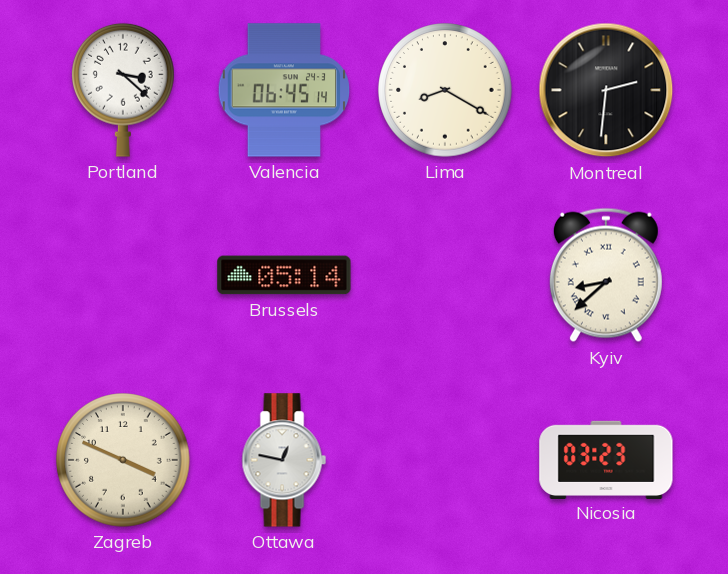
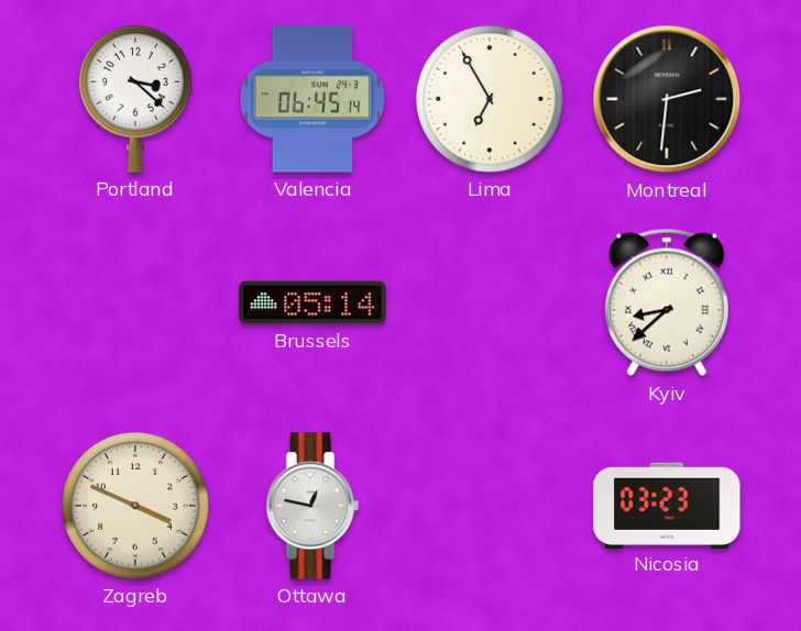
Lima: 8:20 -> 6:55 (490, 99)
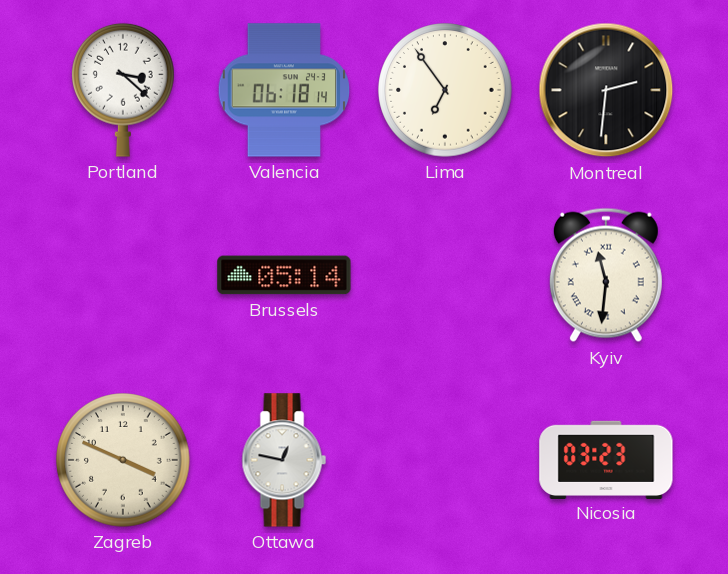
Valencia: 06:45 -> 06:18 (284, 90)
Lima: 6:55 -> 6:54 (445, 90)
Kyiv: 8:38 -> 11:31 (606, 275)
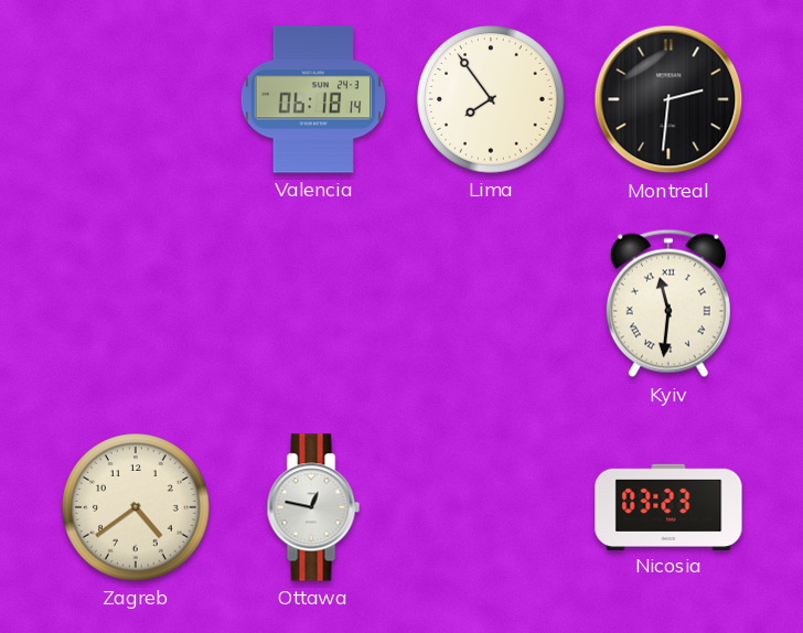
Portland: 3:22 -> none (124, 90)
Lima: 6:54 -> 7:54 (491, 99)
Brussels: 05:14 -> none (284, 275)
Zagreb: 3:49 -> 4:39 (136, 507)
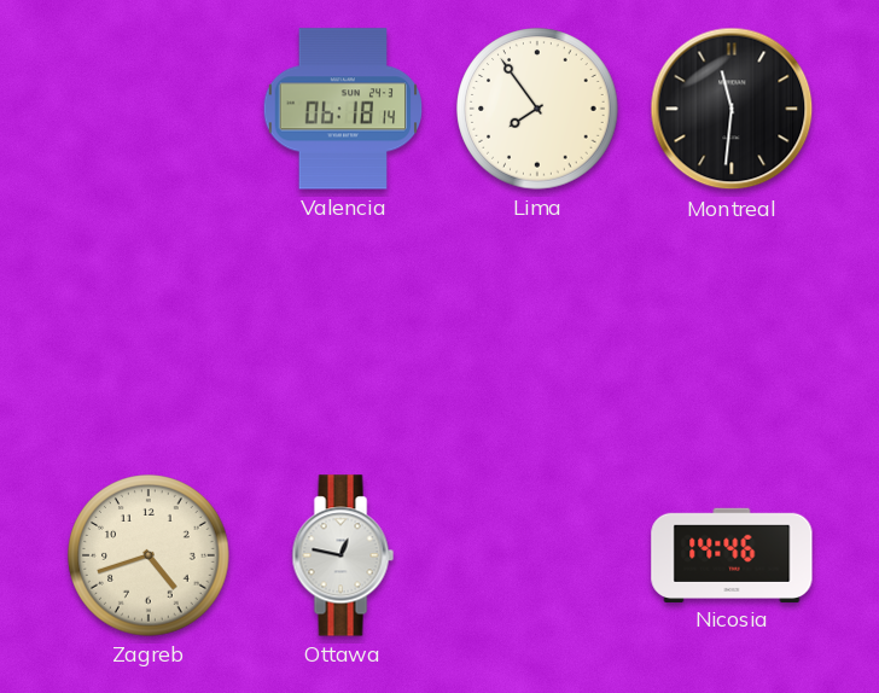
Montreal: 2:31 -> 11:31 (732, 109)
Kyiv: 11:31 -> none (668, 303)
Zagreb: 4:39 -> 4:42 (149, 555)
Nicosia: 03:23 -> 14:46 (732, 554)
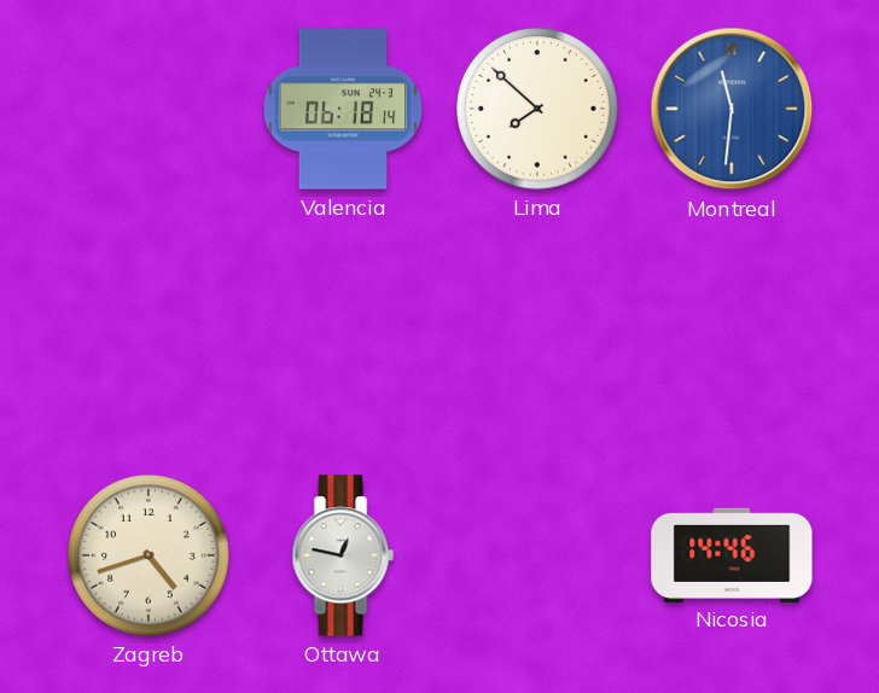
Lima: 7:54 -> 7:52 (537, 109)
Montreal dial: black -> blue (732, 109)
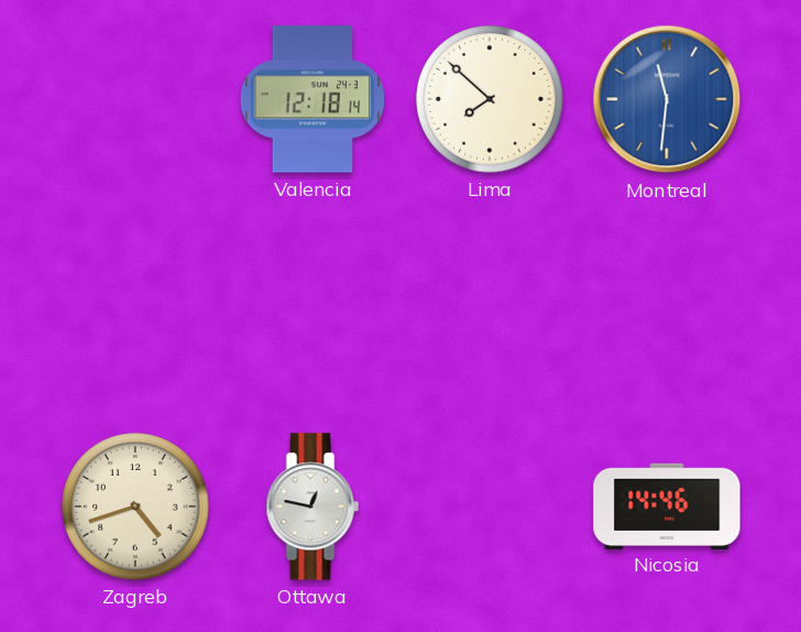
Valencia: 06:18 -> 12:18 (312, 99)
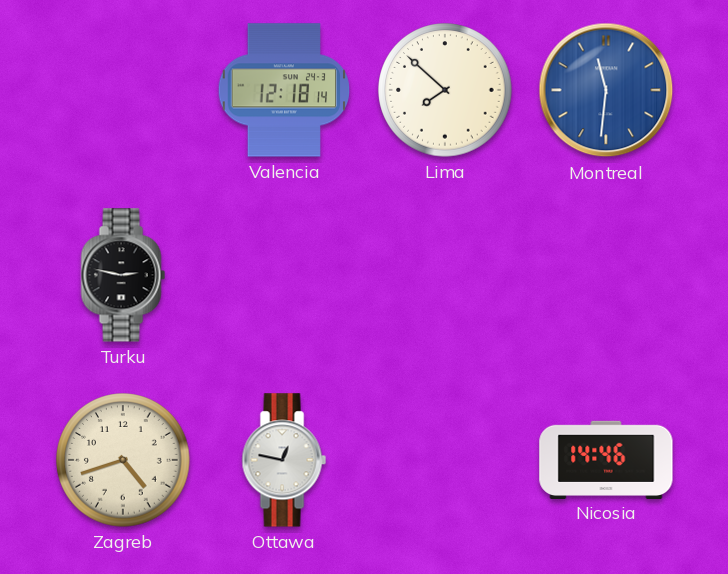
Turku: none -> 2:47 (123, 275)
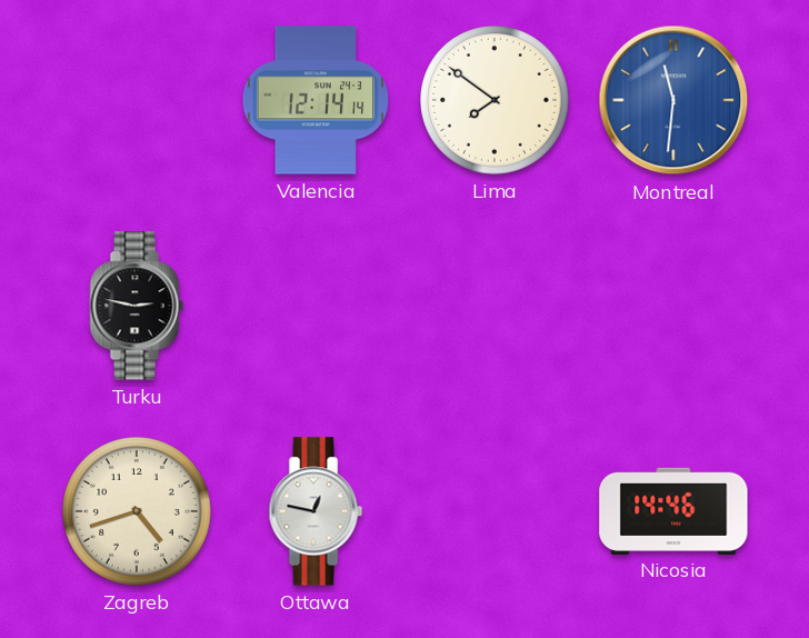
Valencia: 12:18 -> 12:14 (316, 100)
Lima: 7:52 -> 7:51 (495, 100)
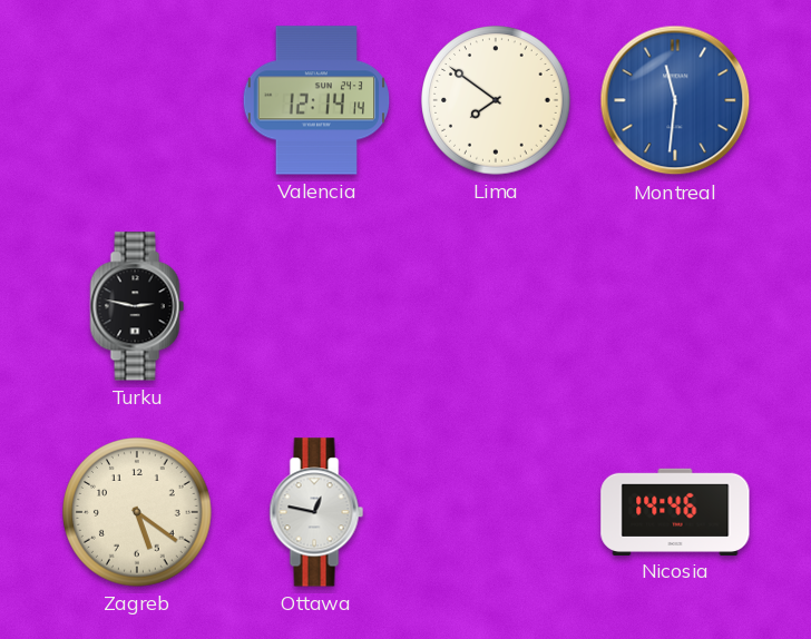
Zagreb: 4:42 -> 5:21 (137, 512)
